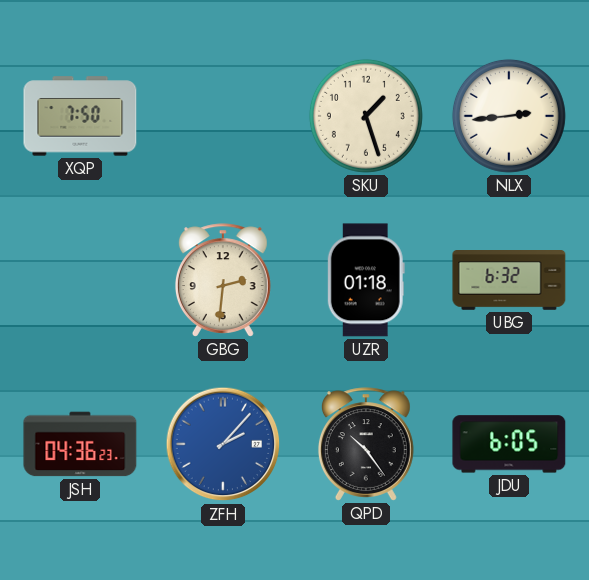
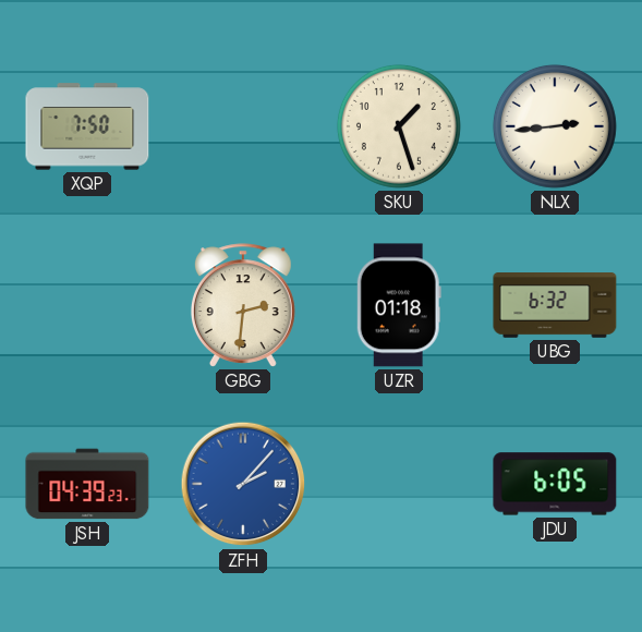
JSH: 04:36 -> 04:39 (87, 484)
QPD: 10:24 -> none (366, 444)
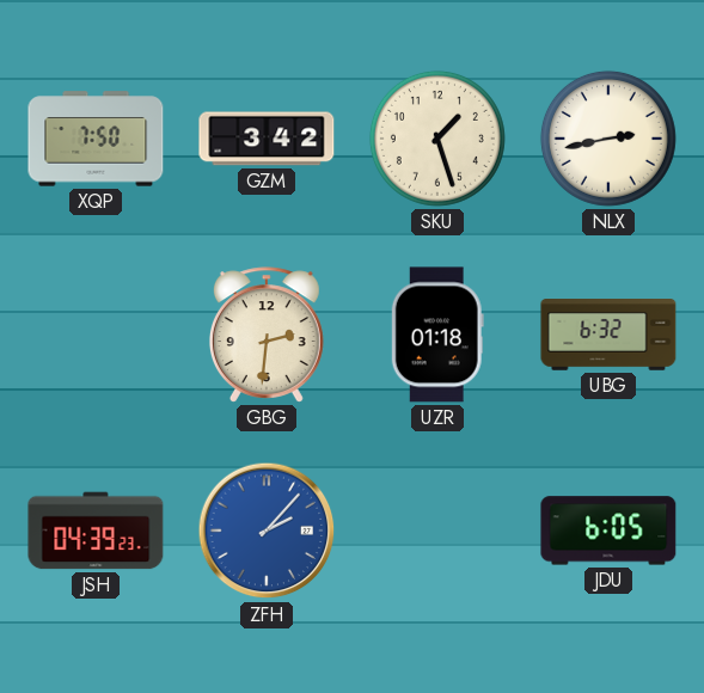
GZM: none -> 3:42 (267, 139)
NLX: 2:44 -> 2:43 (608, 139)
